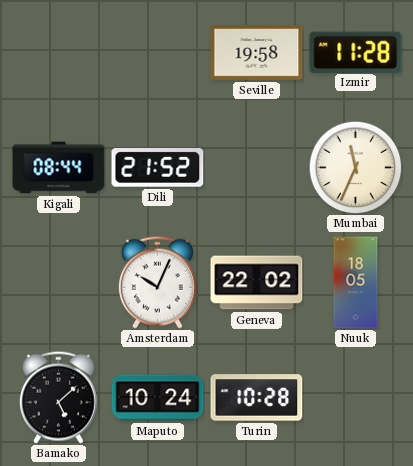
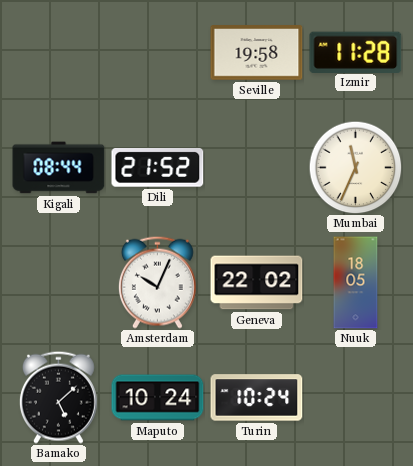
Turin: 10:28 -> 10:24 (257, 398)
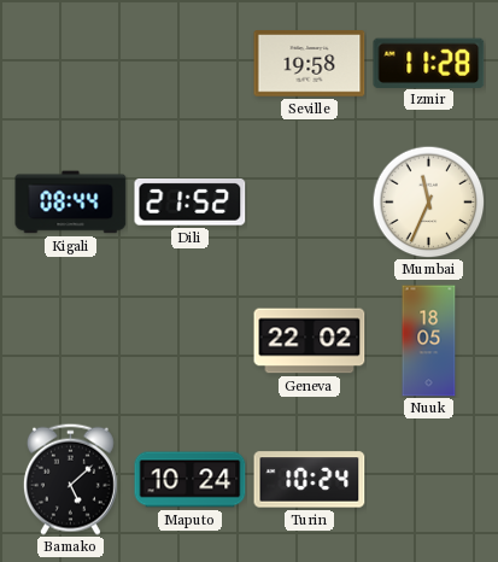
Amsterdam: 10:04 -> none (157, 282)
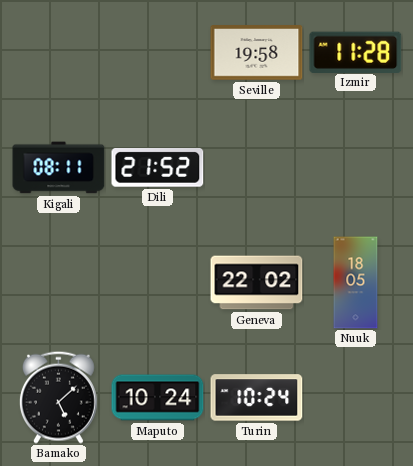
Kigali: 08:44 -> 08:11 (59, 168)
Mumbai: 11:34 -> none (428, 201)
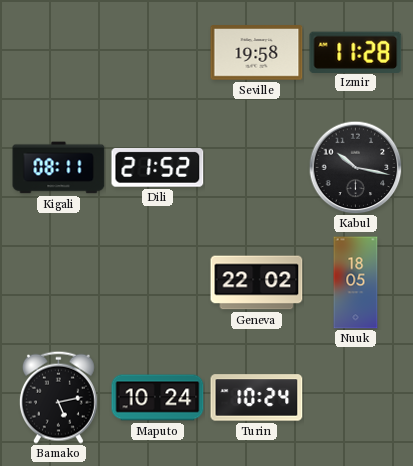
Kabul: none -> 10:17 (355, 167)
Bamako: 5:08 -> 5:13 (58, 397)
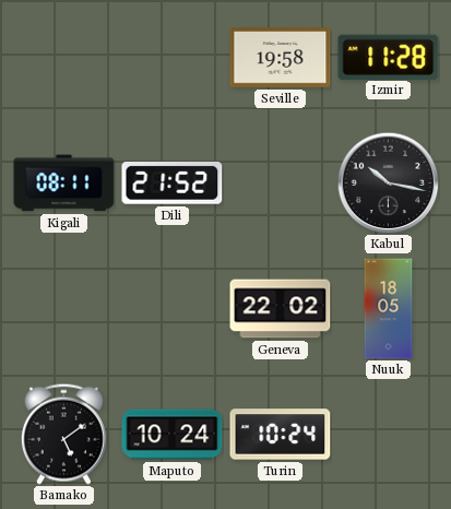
Bamako: 5:13 -> 5:09 (63, 434)
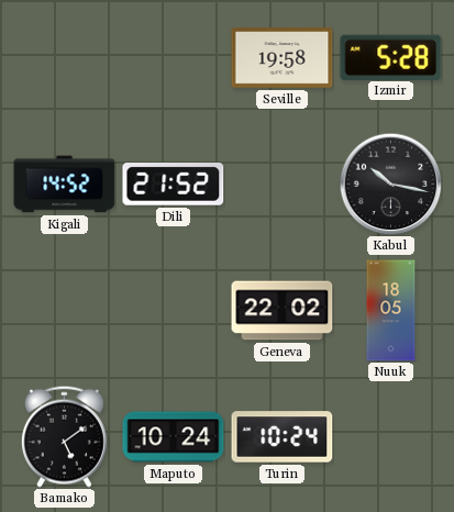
Izmir: 11:28 -> 5:28 (391, 57)
Kigali: 08:11 -> 14:52 (65, 185)
